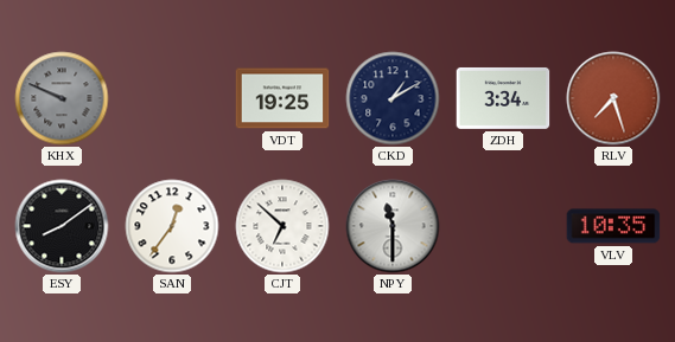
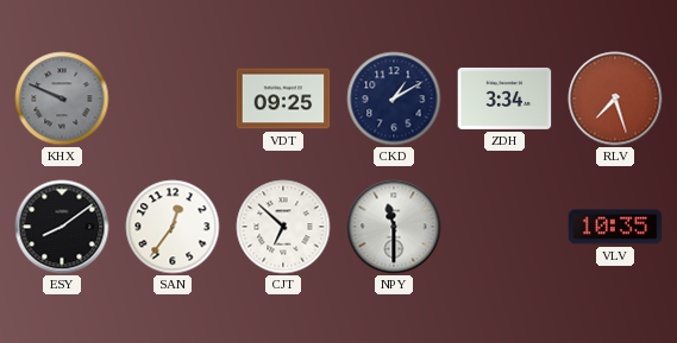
VDT: 19:25 -> 09:25 (283, 99)
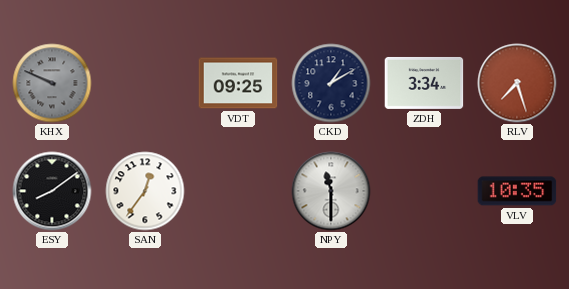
CJT: 6:52 -> none (283, 227)
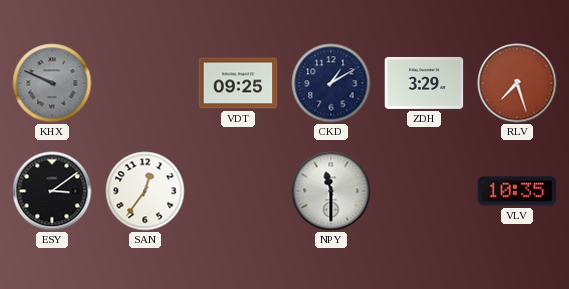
ZDH: 3:34 -> 3:29 (424, 83)
ESY: 8:09 -> 3:09 (52, 191)
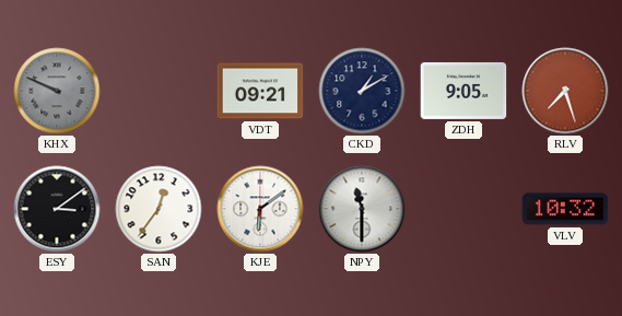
VDT: 09:25 -> 09:21 (260, 91)
ZDH: 3:29 -> 9:05 (463, 91)
KJE: none -> 6:09 (260, 209)
VLV: 10:35 -> 10:32 (565, 209)
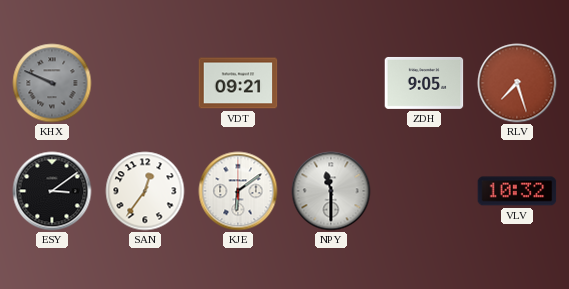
CKD: 1:10 -> none (362, 91)
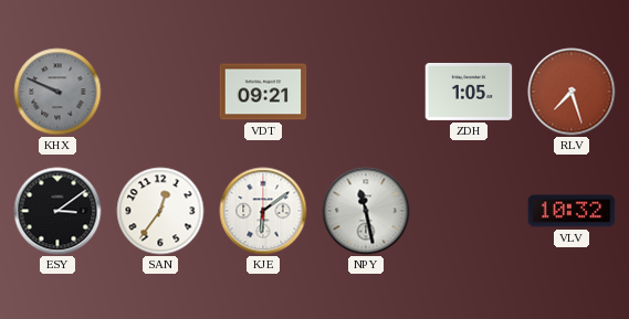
ZDH: 9:05 -> 1:05 (469, 92)
NPY: 11:30 -> 11:28 (366, 211)
